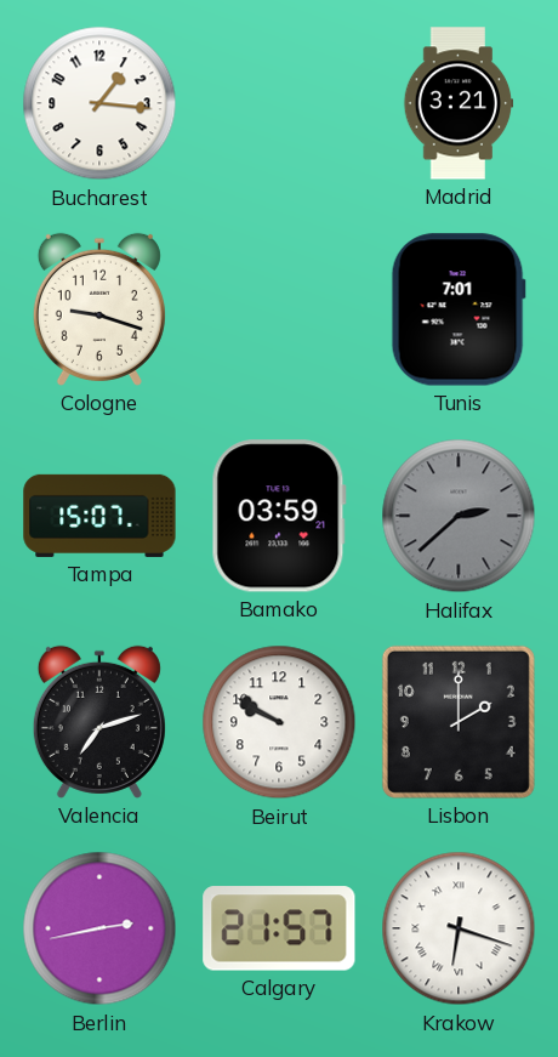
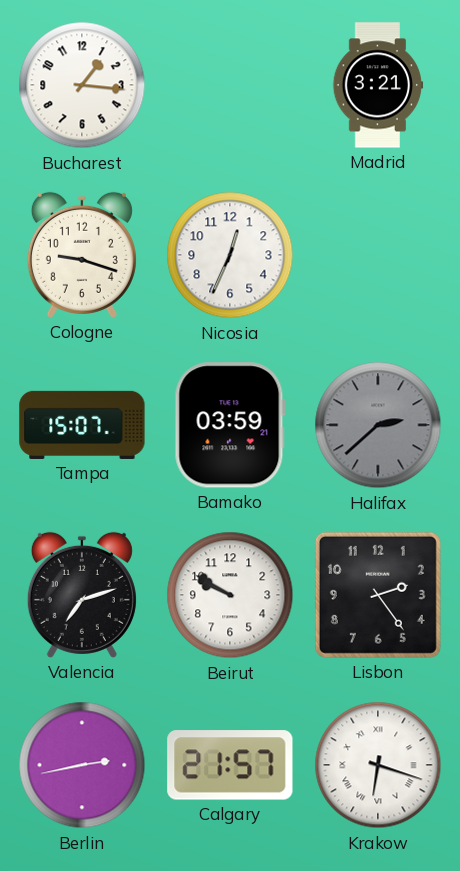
Nicosia: none -> 12:34 (230, 255)
Tunis: 7:01 -> none (459, 309)
Lisbon: 2:00 -> 2:24 (378, 595)
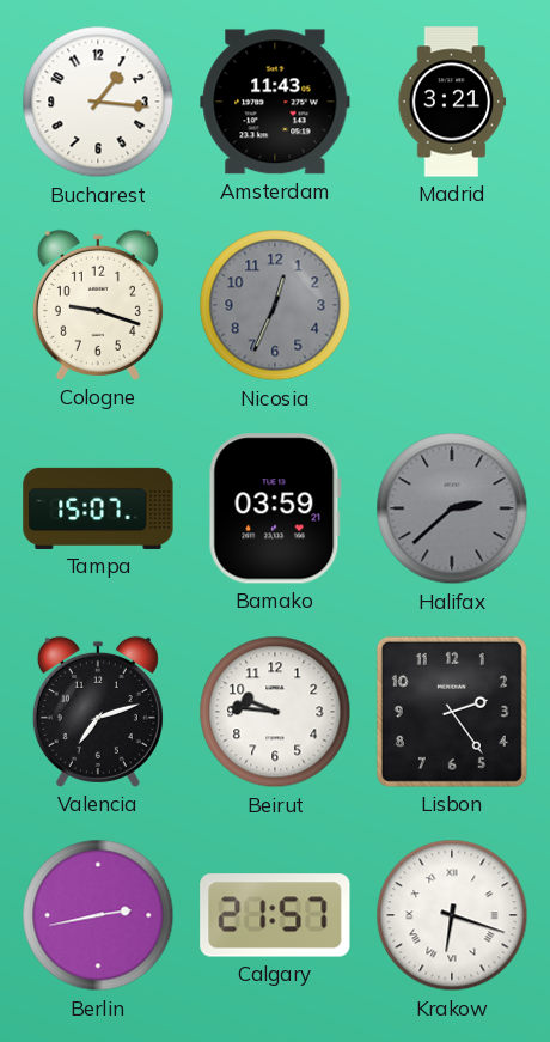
Amsterdam: none -> 11:43 (275, 102)
Nicosia dial: white -> grey (275, 305)
Beirut: 9:50 -> 9:46 (275, 712)
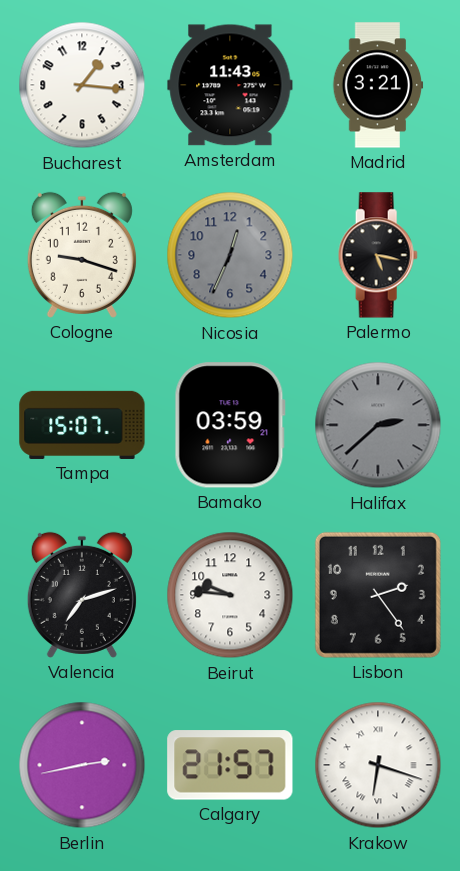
Palermo: none -> 5:17 (378, 255)
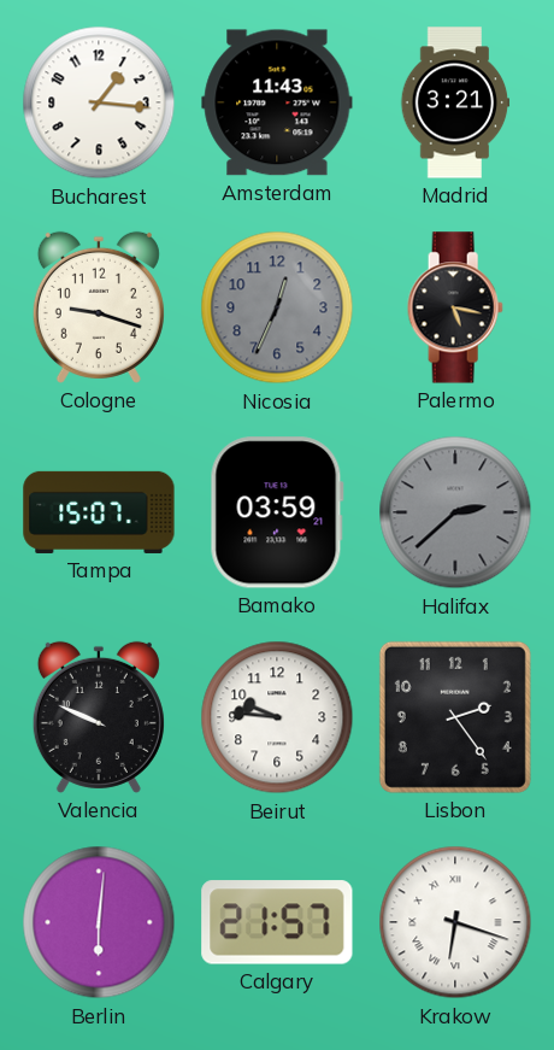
Valencia: 7:12 -> 9:49 (99, 717)
Berlin: 2:43 -> 6:01 (99, 922)
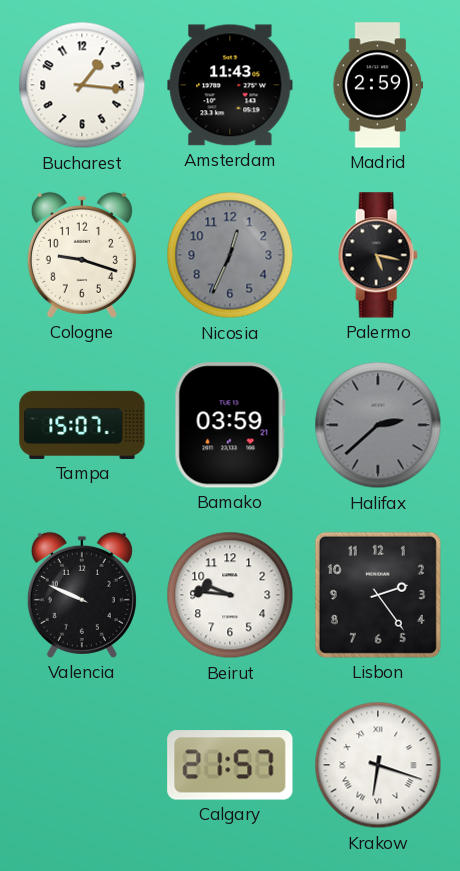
Madrid: 3:21 -> 2:59 (378, 85)
Berlin: 6:01 -> none (99, 922)
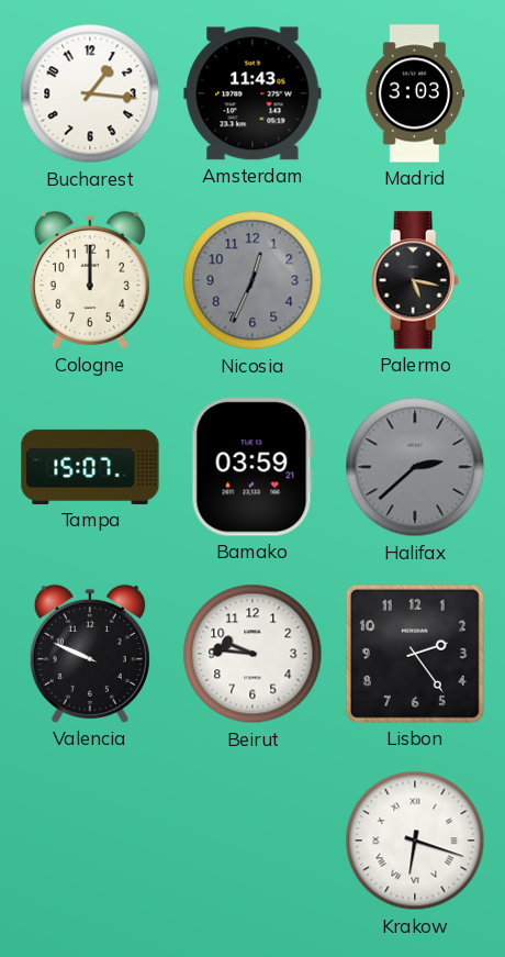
Madrid: 2:59 -> 3:03 (415, 93)
Cologne: 9:18 -> 12:00 (90, 280)
Calgary: 21:57 -> none (230, 765)
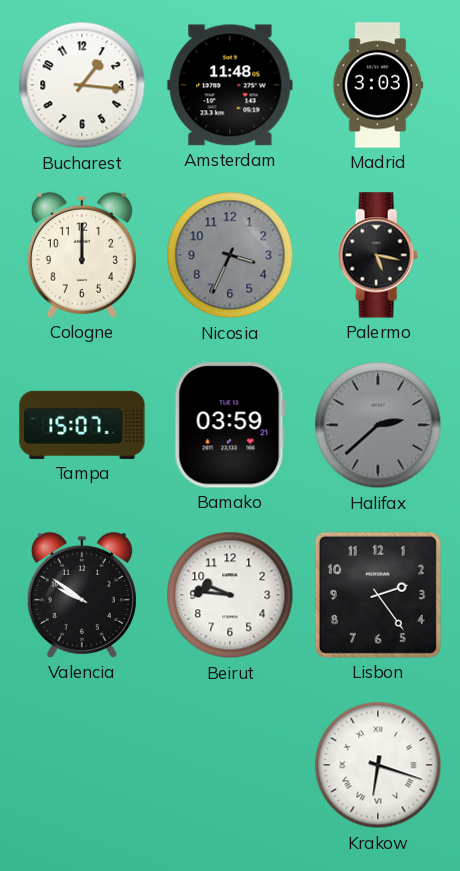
Amsterdam: 11:43 -> 11:48 (230, 85)
Nicosia: 12:34 -> 3:34 (230, 255)
Valencia: 9:49 -> 9:51 (82, 595)
